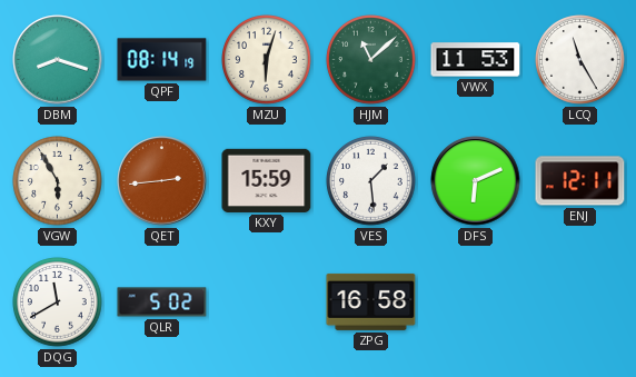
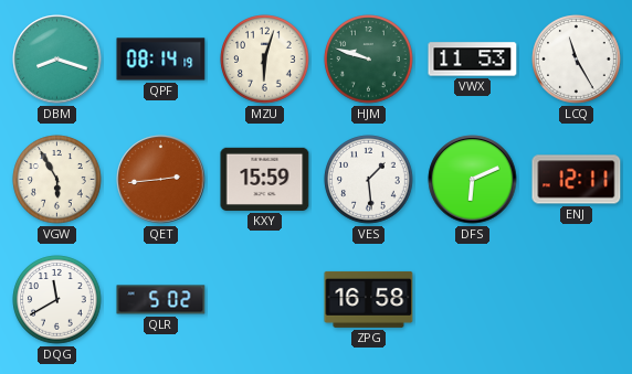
HJM: 11:08 -> 9:48 (369, 60)
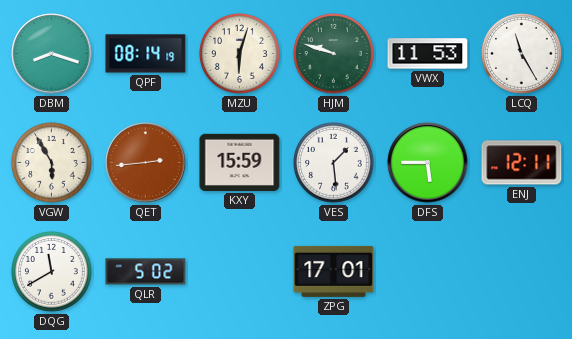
DFS: 6:11 -> 5:45 (428, 163)
ZPG: 16:58 -> 17:01 (334, 271)
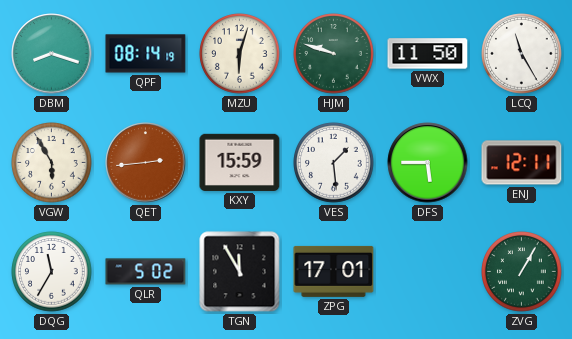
VWX: 11:53 -> 11:50 (428, 54)
DQG: 11:40 -> 11:35 (52, 272)
TGN: none -> 11:55 (240, 272)
ZVG: none -> 1:05 (522, 272)
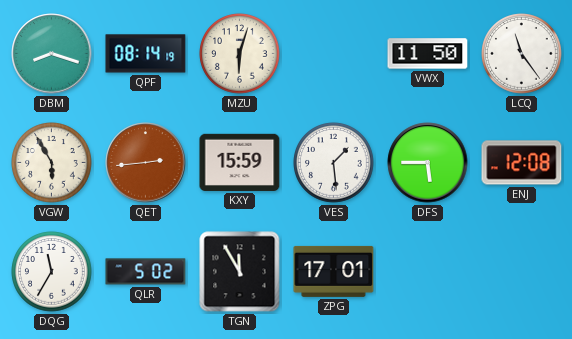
HJM: 9:48 -> none (334, 54)
LCQ: 11:25 -> 11:24 (522, 54)
ENJ: 12:11 -> 12:08 (522, 163)
ZVG: 1:05 -> none (522, 272)
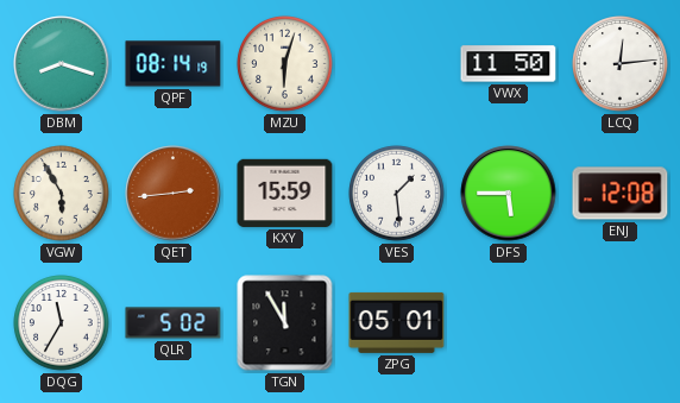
LCQ: 11:24 -> 12:14 (621, 64)
ZPG: 17:01 -> 05:01 (397, 322)
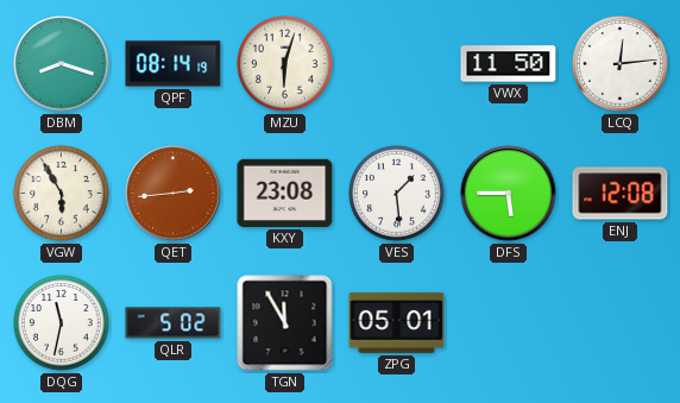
KXY: 15:59 -> 23:08 (285, 193)
DQG: 11:35 -> 11:32 (62, 323)
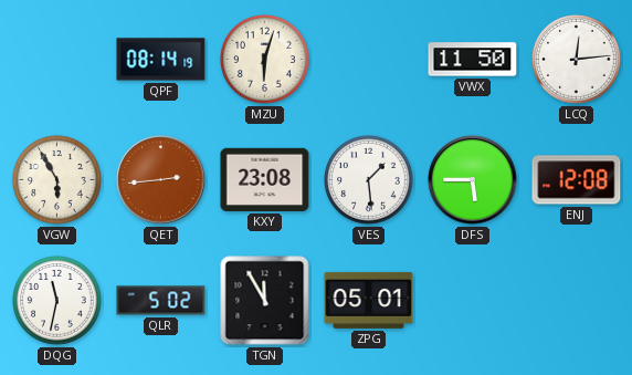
DBM: 8:18 -> none (62, 64)
